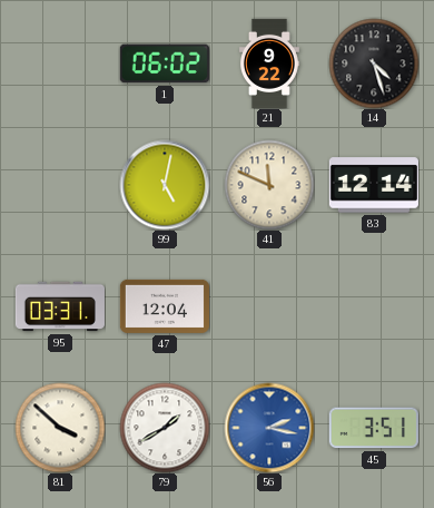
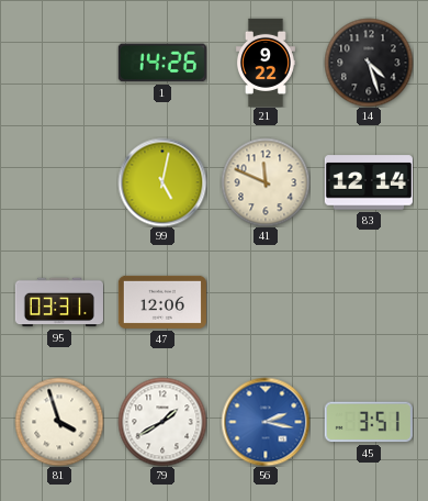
1: 06:02 -> 14:26 (162, 63)
47: 12:04 -> 12:06 (162, 302)
81: 3:52 -> 3:57 (59, 422)
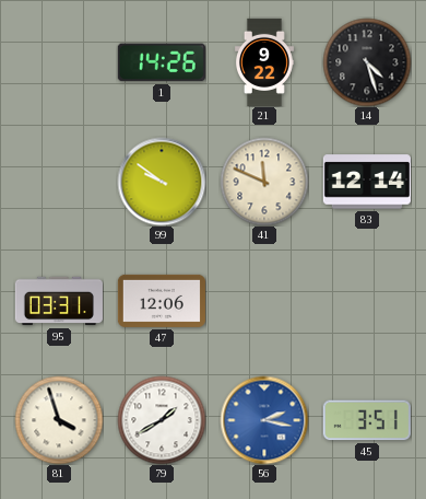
99: 5:02 -> 9:51 (162, 182)
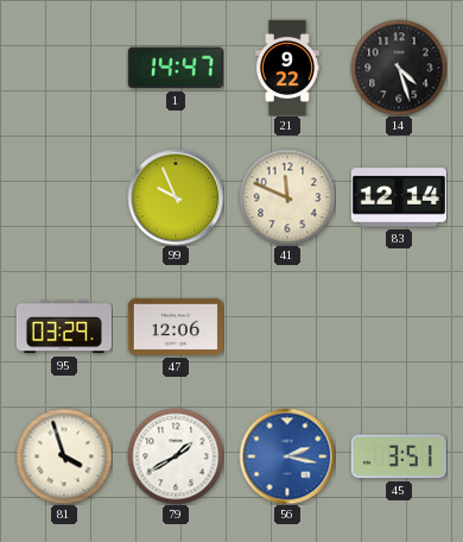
1: 14:26 -> 14:47 (176, 68)
99: 9:51 -> 9:56 (176, 197)
95: 03:31 -> 03:29 (64, 327)
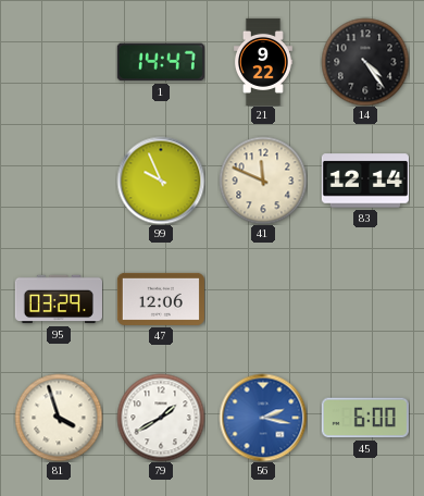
14: 4:27 -> 4:24 (365, 62)
45: 3:51 -> 6:00 (365, 418)
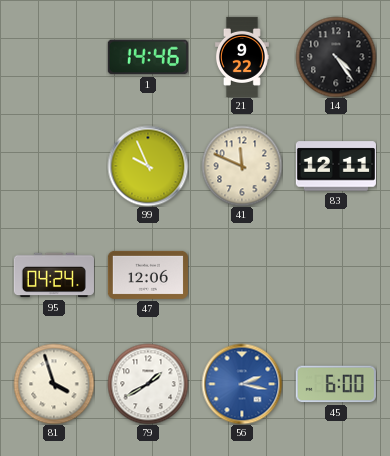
1: 14:47 -> 14:46 (148, 57)
83: 12:14 -> 12:11 (336, 166)
95: 03:29 -> 04:24 (54, 275)
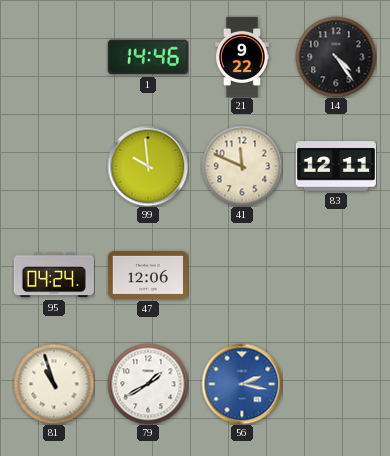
99: 9:56 -> 9:59 (148, 166)
81: 3:57 -> 10:57 (54, 384)
45: 6:00 -> none (336, 384)
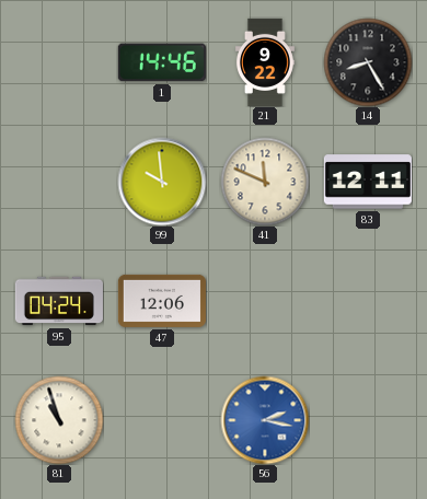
14: 4:24 -> 8:25 (368, 62)
79: 1:40 -> none (148, 384)
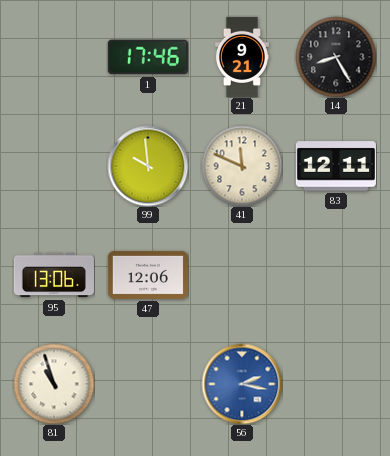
1: 14:46 -> 17:46 (148, 57)
21: 9:22 -> 9:21 (242, 57)
95: 04:24 -> 13:06 (54, 275)
